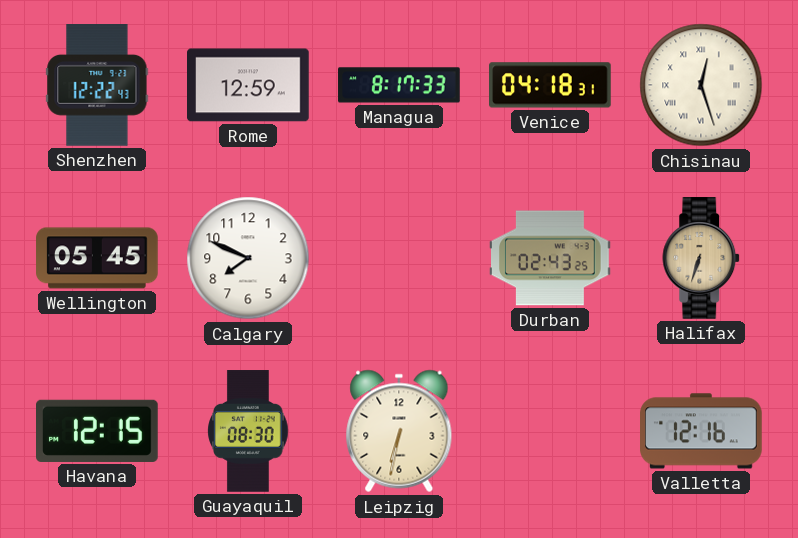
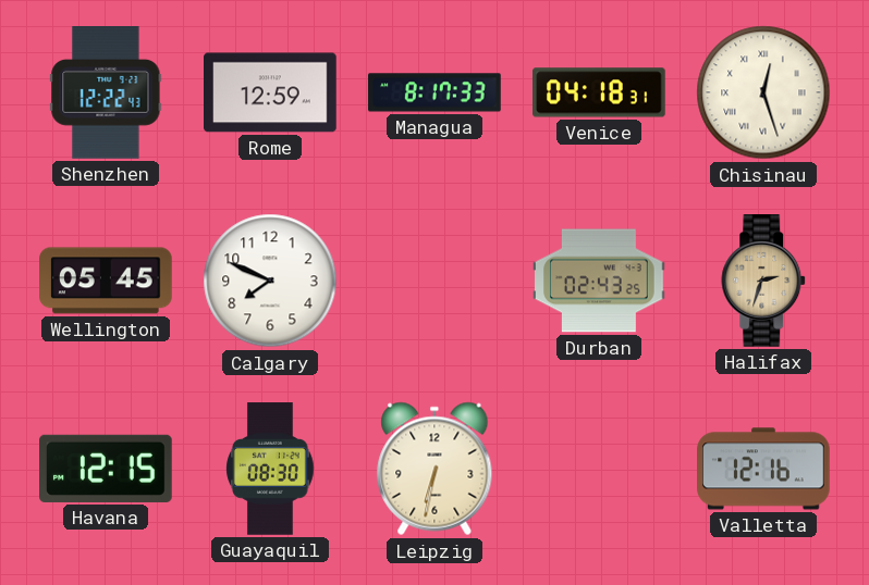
Halifax: 6:33 -> 2:33 (764, 281)
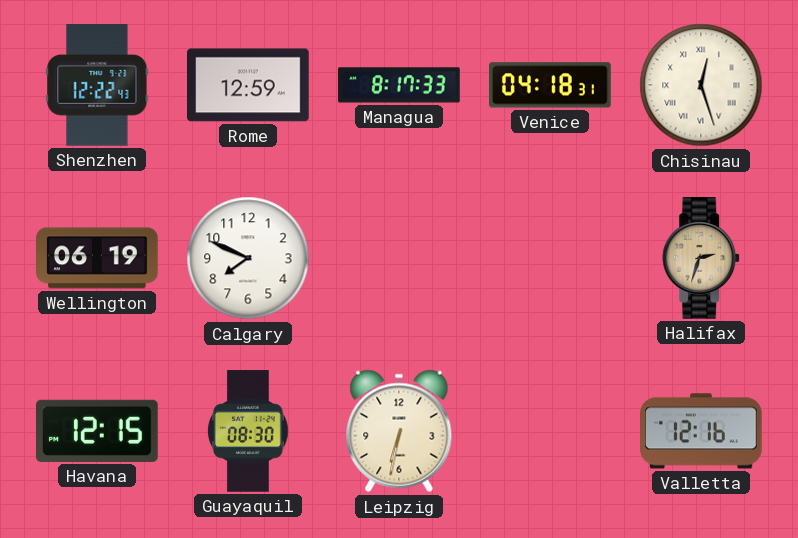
Wellington: 05:45 -> 06:19 (97, 258)
Durban: 02:43 -> none (599, 281)
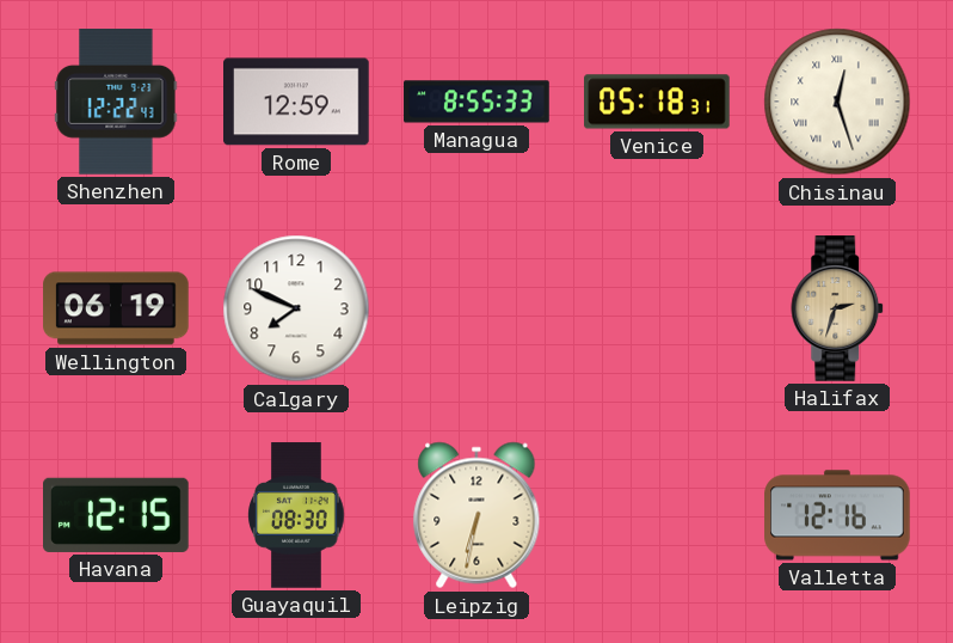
Managua: 8:17 -> 8:55 (476, 102)
Venice: 04:18 -> 05:18 (658, 102)
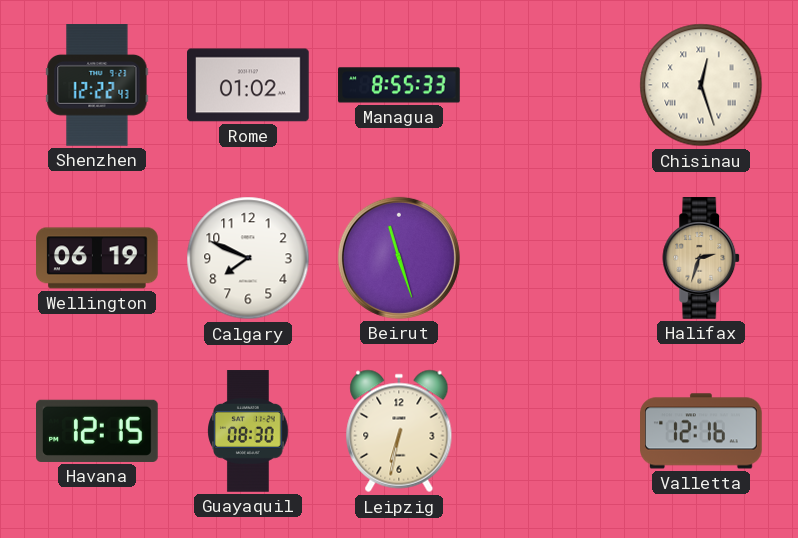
Rome: 12:59 -> 01:02 (248, 85)
Venice: 05:18 -> none (658, 102)
Beirut: none -> 11:27 (399, 258)
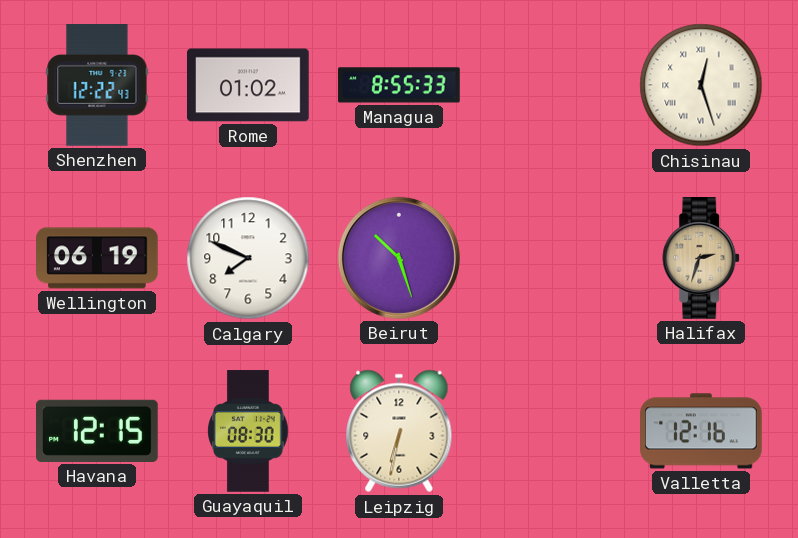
Beirut: 11:27 -> 10:27 (399, 258)
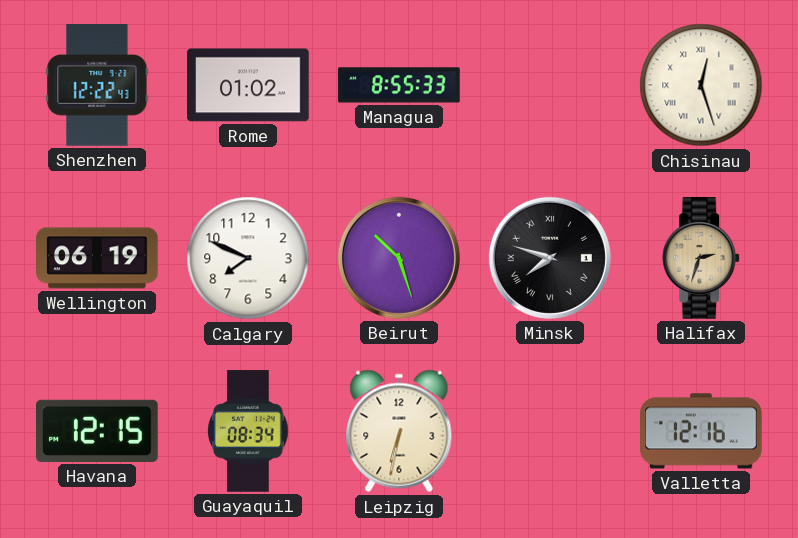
Minsk: none -> 7:48 (550, 258)
Guayaquil: 08:30 -> 08:34 (248, 431)
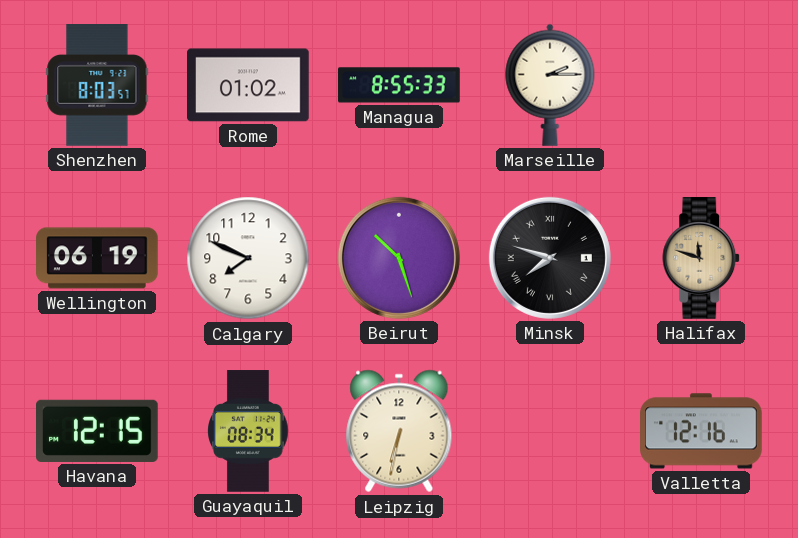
Shenzhen: 12:22 -> 8:03 (97, 86)
Marseille: none -> 2:15 (550, 85)
Chisinau: 12:27 -> none (701, 85)
Halifax: 2:33 -> 11:48 (702, 258)
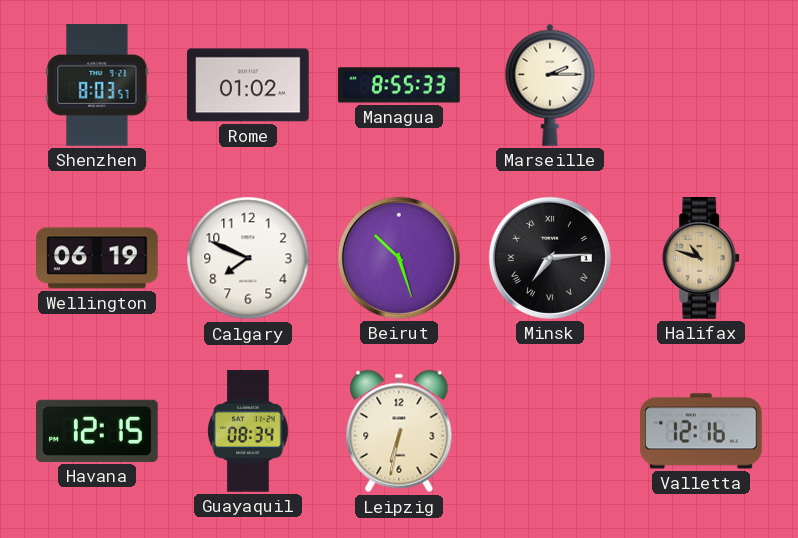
Minsk: 7:48 -> 7:14 (550, 258)
Halifax: 11:48 -> 10:48 (702, 258)
